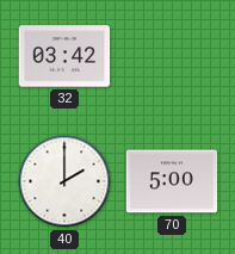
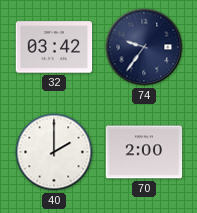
74: none -> 9:36 (144, 47)
70: 5:00 -> 2:00 (144, 152)
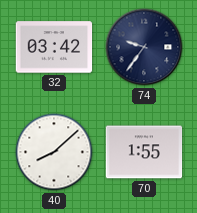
40: 2:00 -> 8:08 (54, 152)
70: 2:00 -> 1:55 (144, 152)
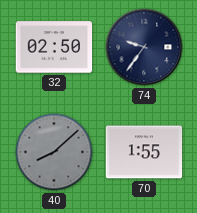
32: 03:42 -> 02:50 (54, 47)
40 dial: white -> grey (54, 152)
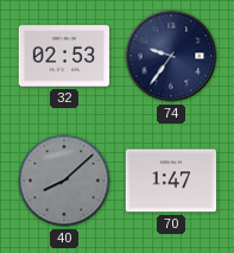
32: 02:50 -> 02:53 (64, 56)
70: 1:55 -> 1:47 (171, 181)
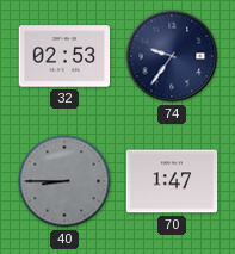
40: 8:08 -> 8:45 (64, 181)
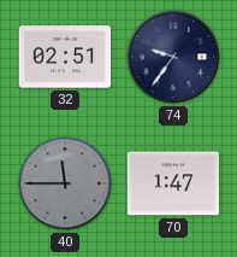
32: 02:53 -> 02:51 (65, 57)
40: 8:45 -> 11:45 (65, 183)
